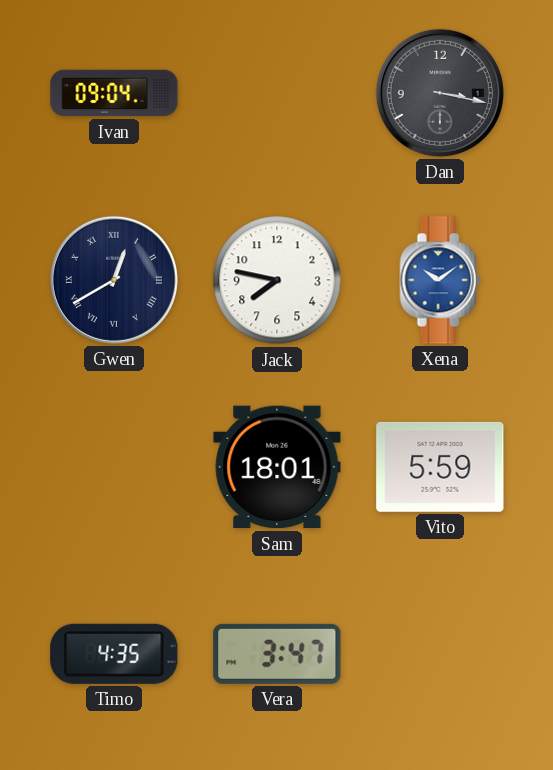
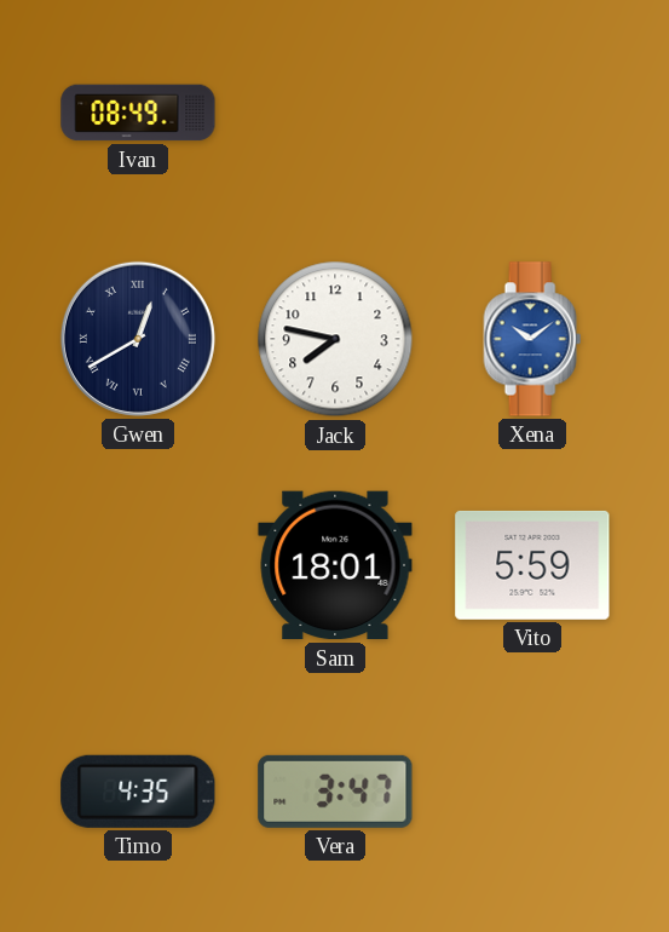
Ivan: 09:04 -> 08:49 (138, 113)
Dan: 3:17 -> none (440, 93)
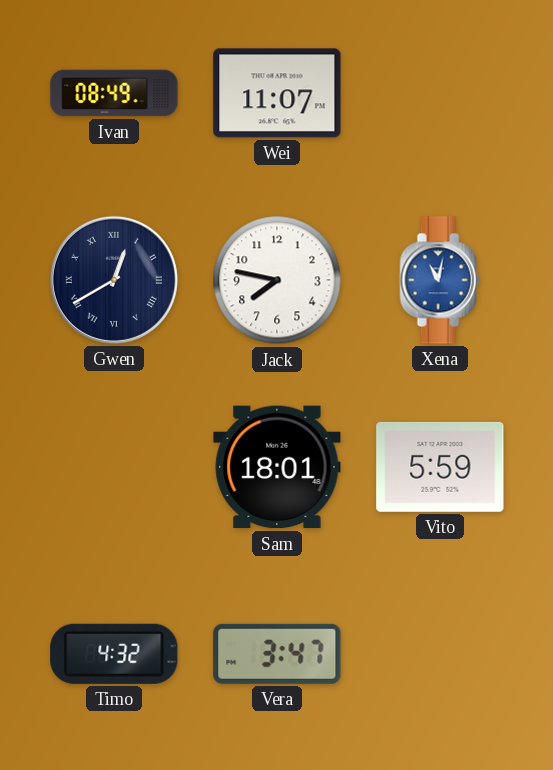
Wei: none -> 11:07 (277, 93)
Xena: 10:09 -> 11:02 (440, 280)
Timo: 4:35 -> 4:32 (114, 654)
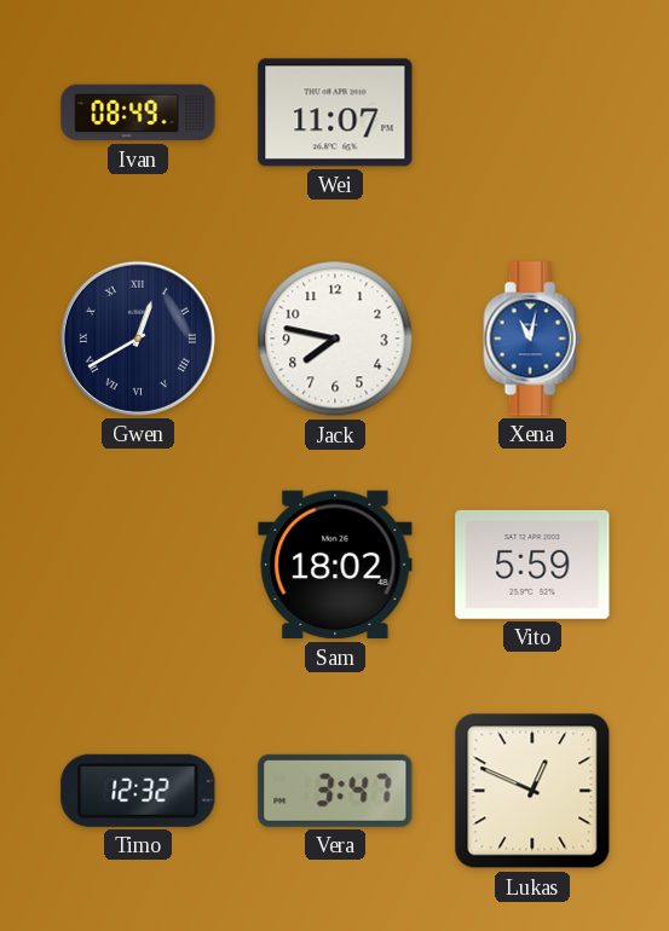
Sam: 18:01 -> 18:02 (335, 565)
Timo: 4:32 -> 12:32 (138, 791)
Lukas: none -> 12:49 (532, 791)
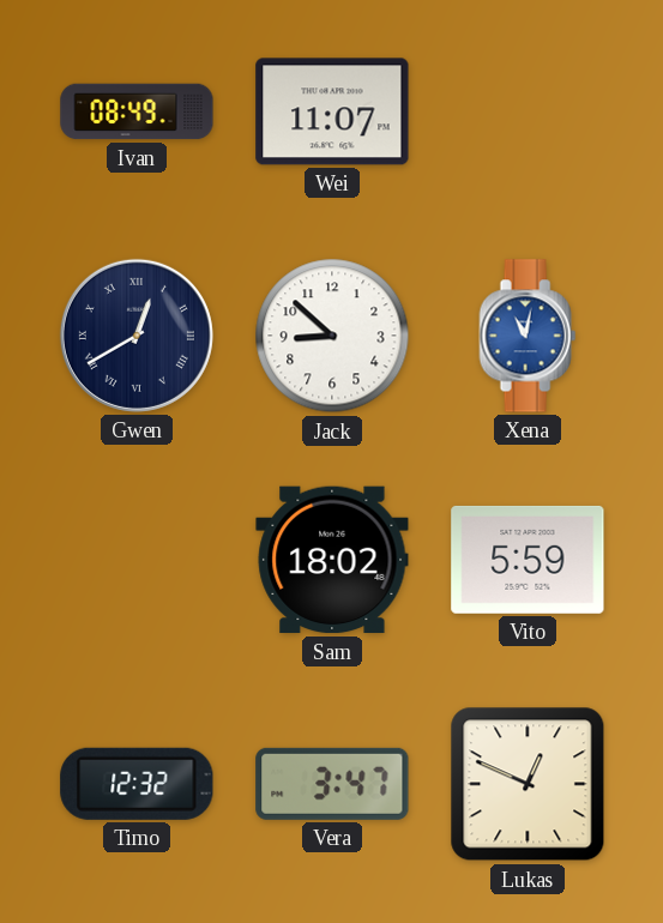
Jack: 7:47 -> 8:52 (332, 336)
